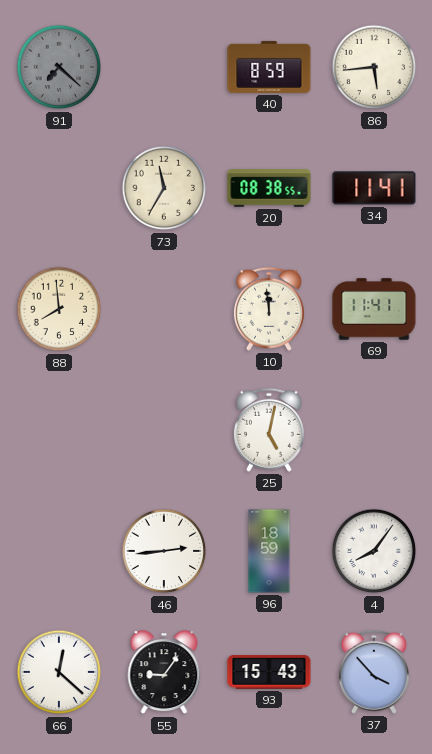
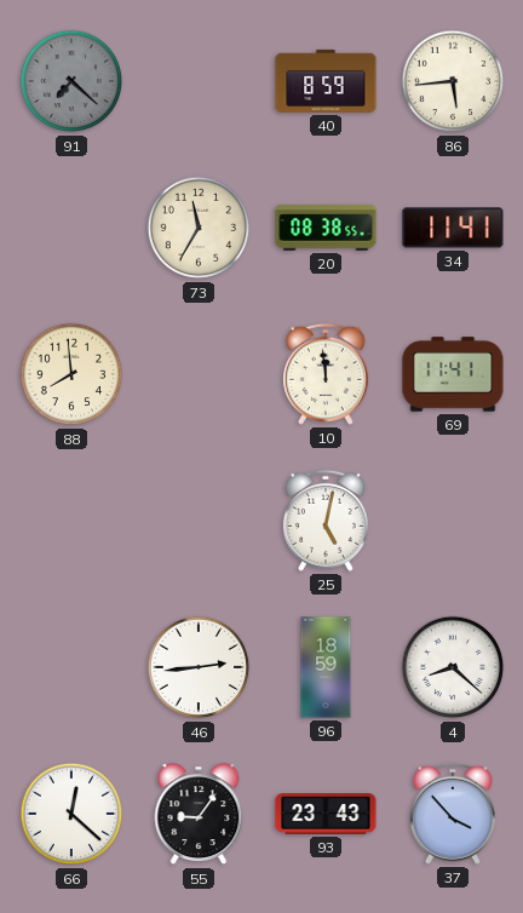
4: 8:06 -> 8:22 (453, 667)
93: 15:43 -> 23:43 (326, 814)
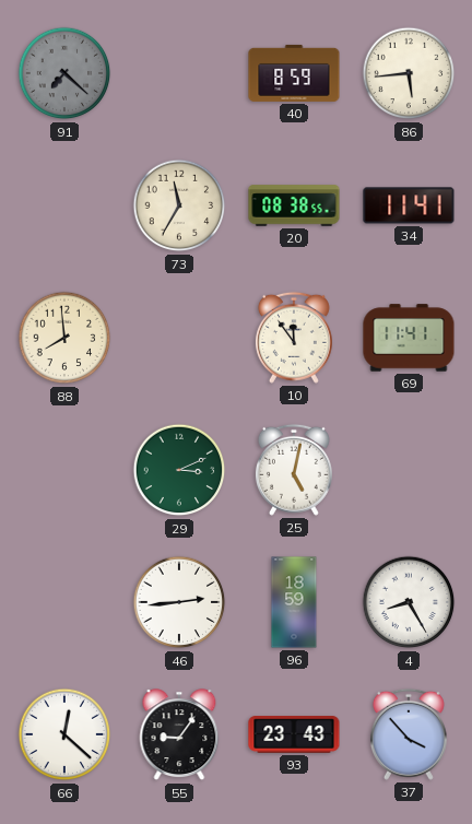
10: 11:59 -> 11:54 (294, 338)
29: none -> 3:11 (179, 470)
4: 8:22 -> 8:25 (409, 602)
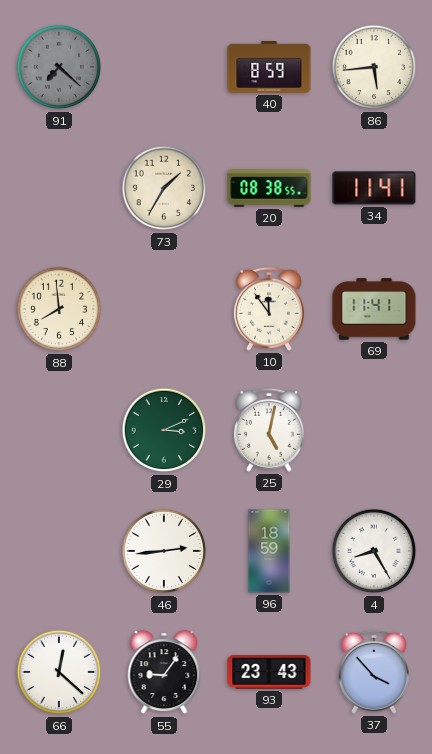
73: 11:35 -> 1:35 (164, 188)
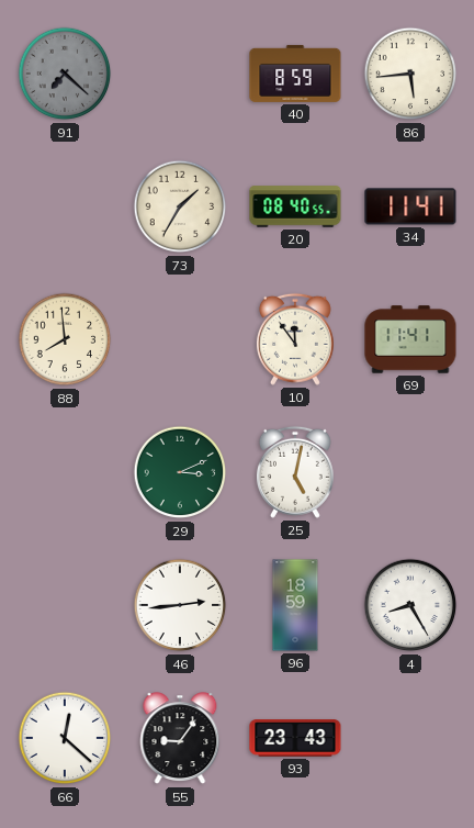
20: 08:38 -> 08:40 (295, 206)
37: 3:53 -> none (374, 672)
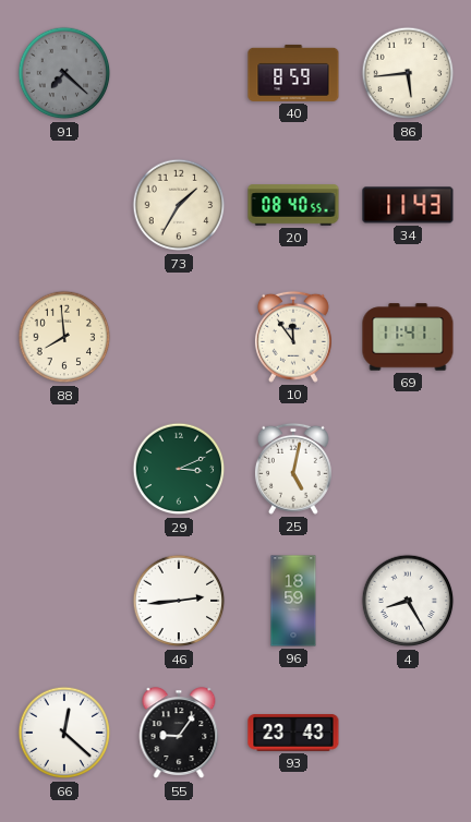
34: 11:41 -> 11:43 (408, 205)
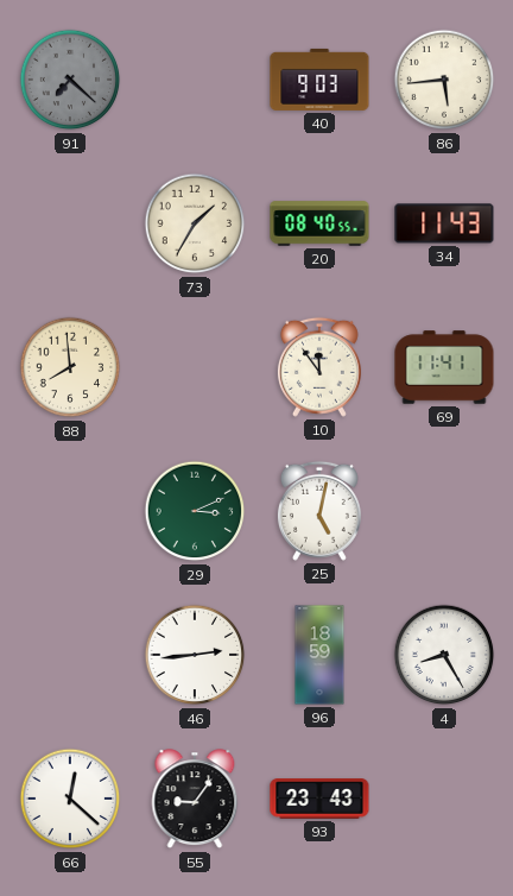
40: 8:59 -> 9:03 (319, 80)
